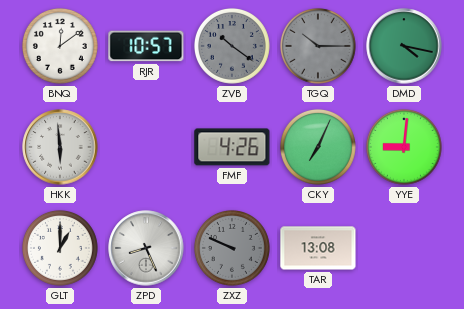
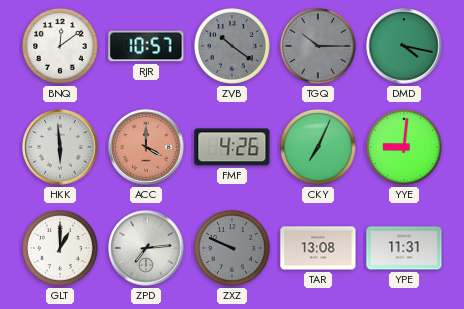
ACC: none -> 4:00 (146, 147)
ZPD: 8:26 -> 7:14 (146, 248)
YPE: none -> 11:31 (404, 248)
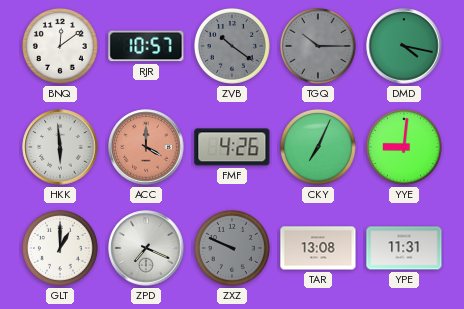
ZPD: 7:14 -> 7:19 (146, 248)
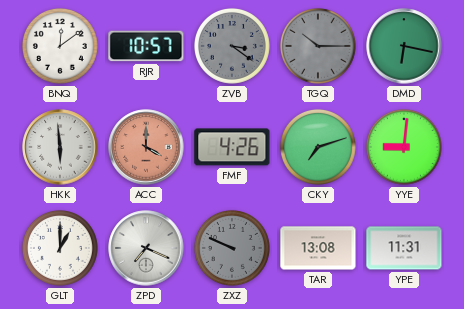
ZVB: 10:21 -> 3:21 (232, 46)
DMD: 4:17 -> 6:17 (404, 46)
CKY: 7:04 -> 7:12 (318, 147)
